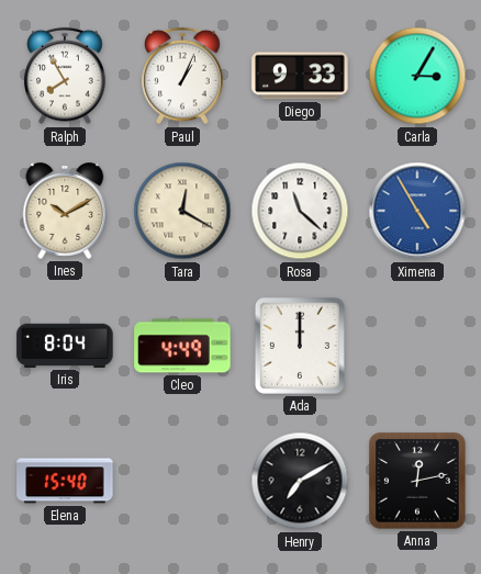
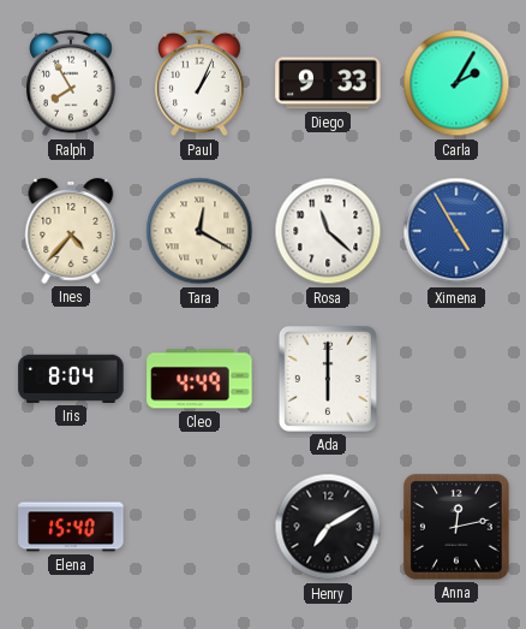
Carla: 3:05 -> 2:05 (456, 83)
Ines: 10:10 -> 4:37 (71, 231)
Ada: 12:00 -> 6:00 (328, 379)
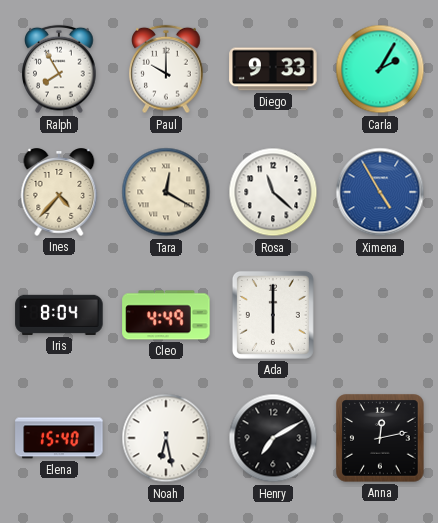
Paul: 1:04 -> 10:00 (166, 69)
Noah: none -> 6:28 (166, 438)
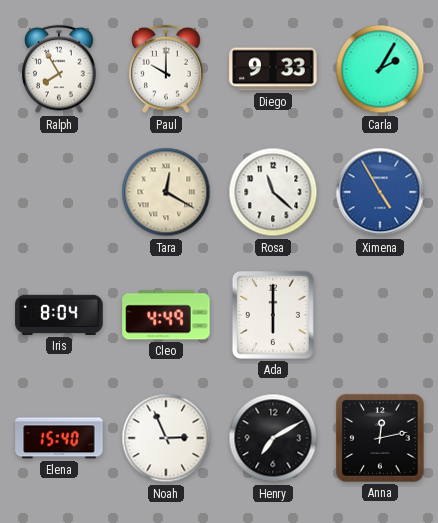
Ines: 4:37 -> none (59, 192)
Noah: 6:28 -> 2:56 (166, 438)
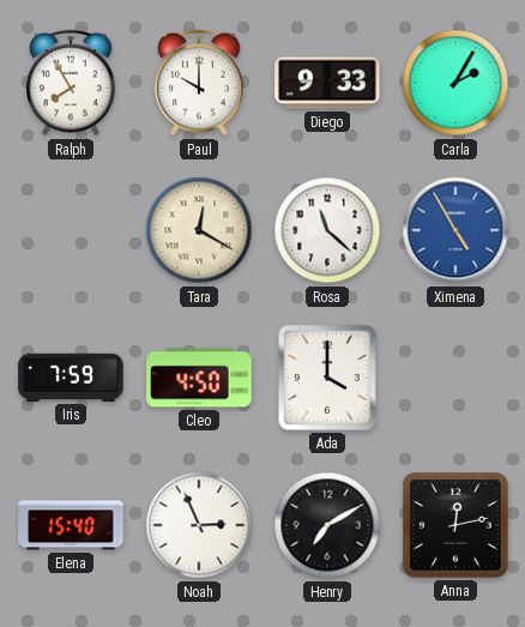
Iris: 8:04 -> 7:59 (71, 378)
Cleo: 4:49 -> 4:50 (199, 378)
Ada: 6:00 -> 4:00 (327, 378)
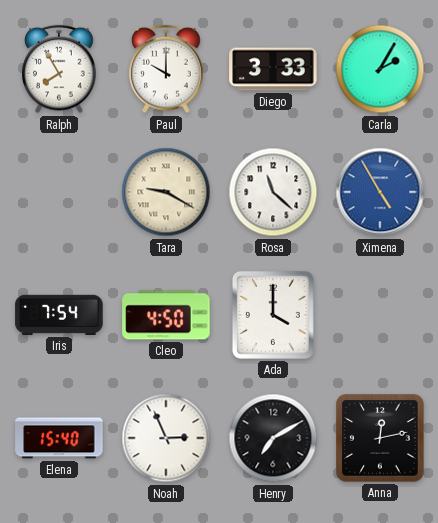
Diego: 9:33 -> 3:33 (273, 69)
Tara: 12:20 -> 9:20 (166, 192)
Iris: 7:59 -> 7:54 (59, 315)
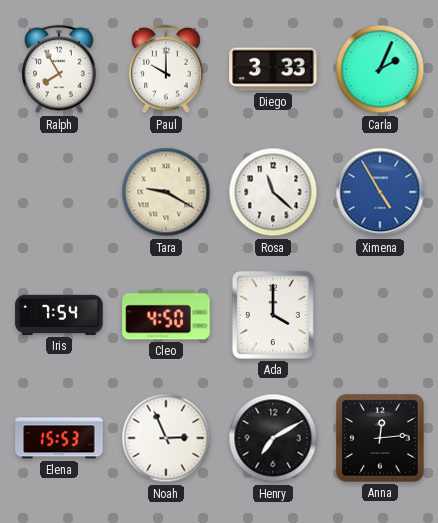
Carla: 2:05 -> 2:04 (380, 69)
Elena: 15:40 -> 15:53 (59, 438)
Anna: 12:13 -> 12:14 (380, 438)
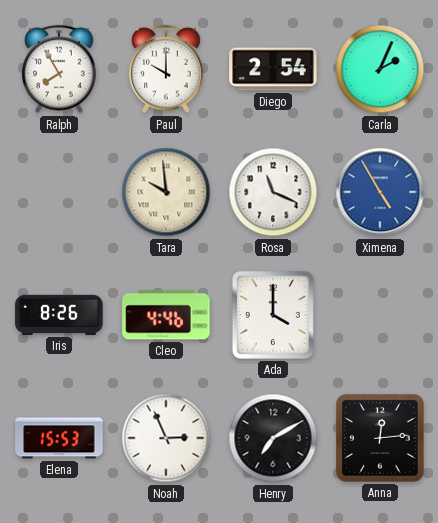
Diego: 3:33 -> 2:54 (273, 69)
Tara: 9:20 -> 9:59 (166, 192)
Rosa: 11:22 -> 11:19 (273, 192)
Iris: 7:54 -> 8:26 (59, 315)
Cleo: 4:50 -> 4:46 (166, 315)
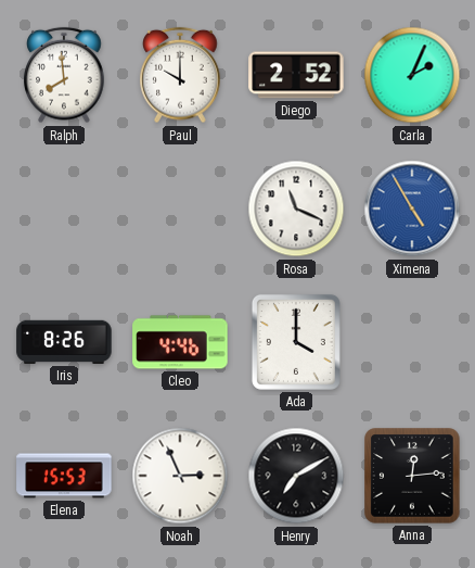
Ralph: 7:55 -> 7:59 (64, 75)
Diego: 2:54 -> 2:52 (296, 75)
Tara: 9:59 -> none (166, 192)
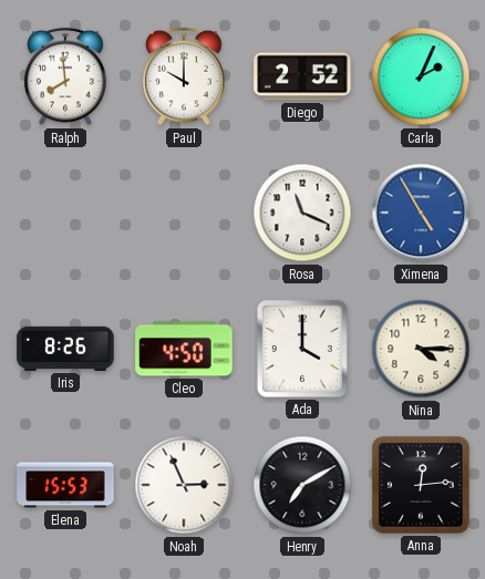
Cleo: 4:46 -> 4:50 (184, 349)
Nina: none -> 4:15 (421, 349)
